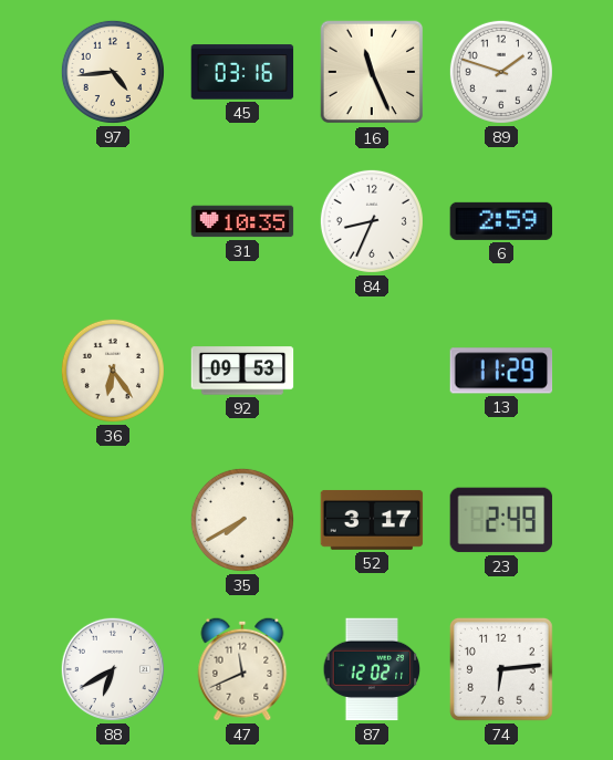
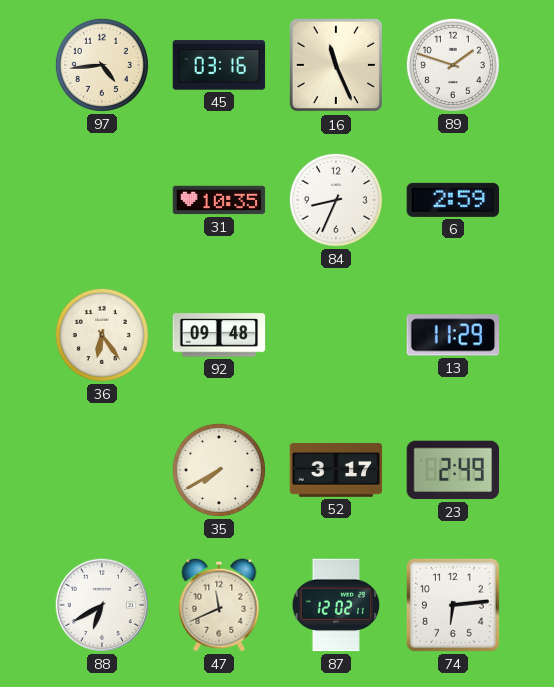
92: 09:53 -> 09:48 (219, 335)
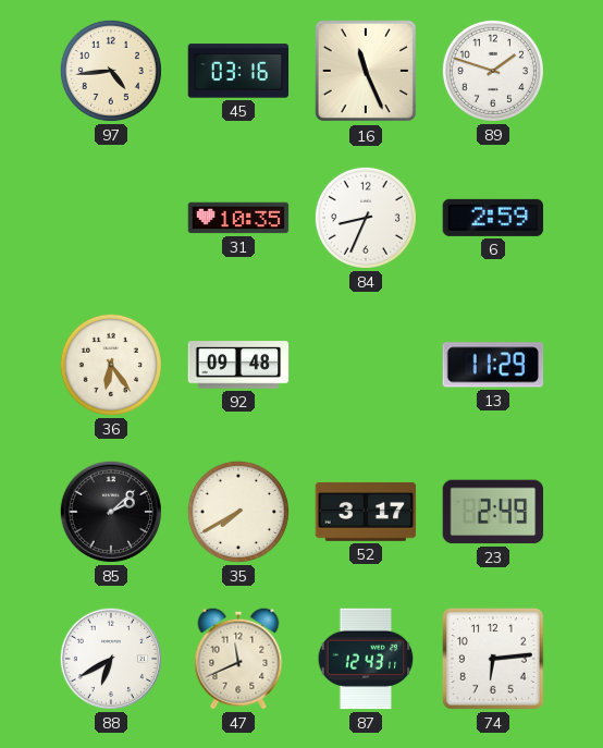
85: none -> 2:08 (111, 512)
87: 12:02 -> 12:43 (366, 659)
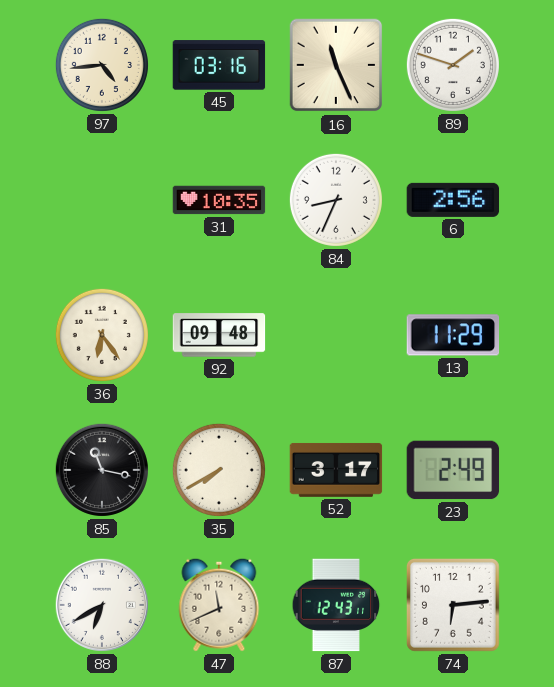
6: 2:59 -> 2:56 (453, 200)
85: 2:08 -> 11:17 (102, 470)
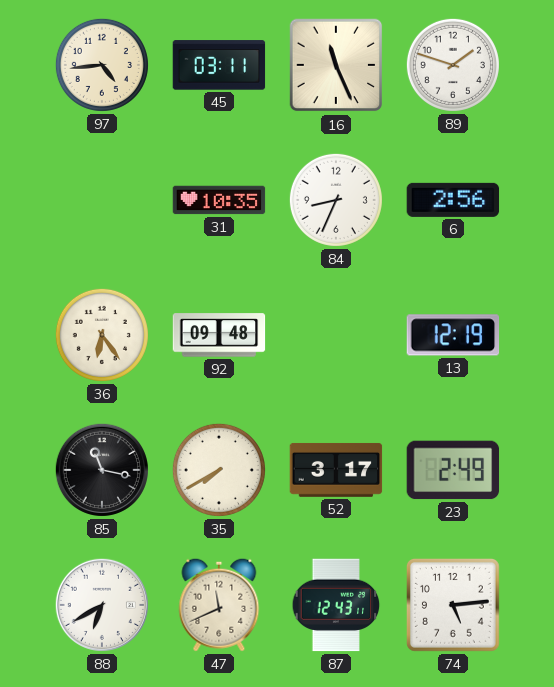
45: 03:16 -> 03:11 (219, 65)
13: 11:29 -> 12:19 (453, 335)
74: 6:14 -> 5:14 (453, 605)
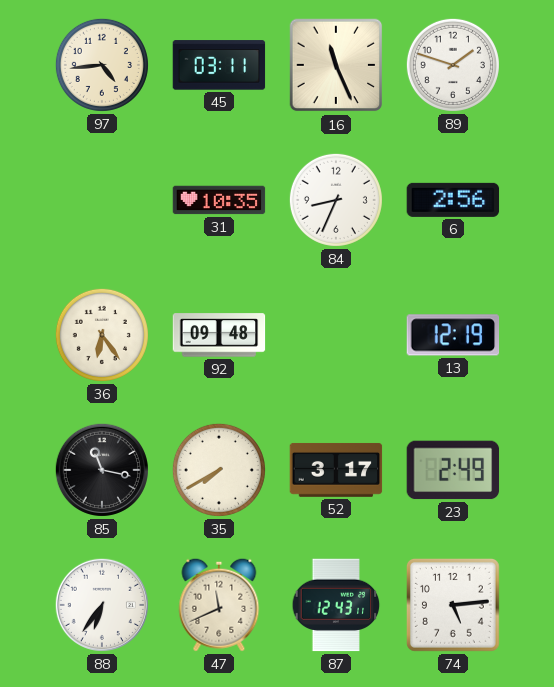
88: 6:40 -> 6:36 (102, 605)
